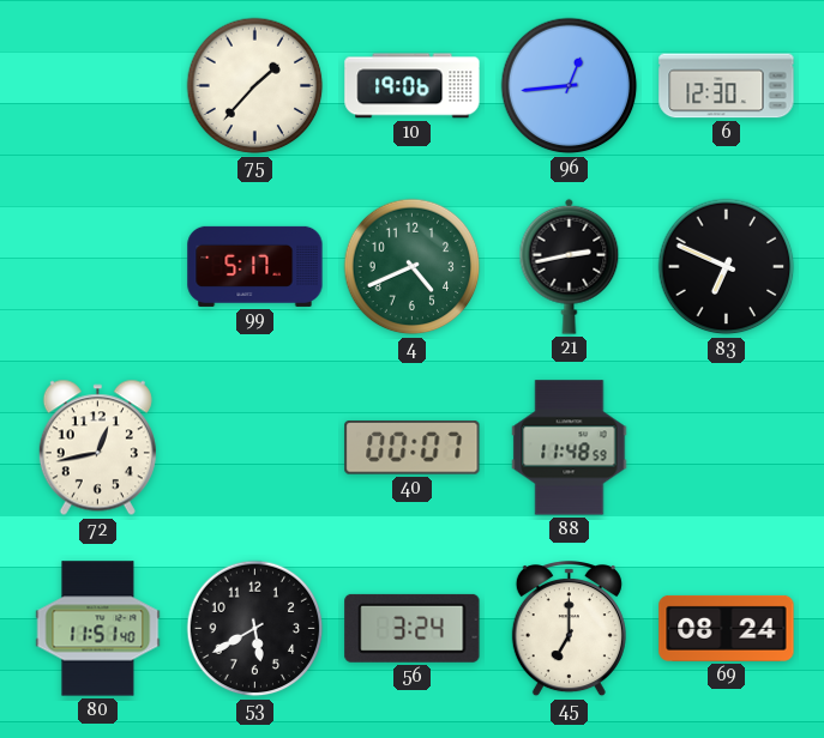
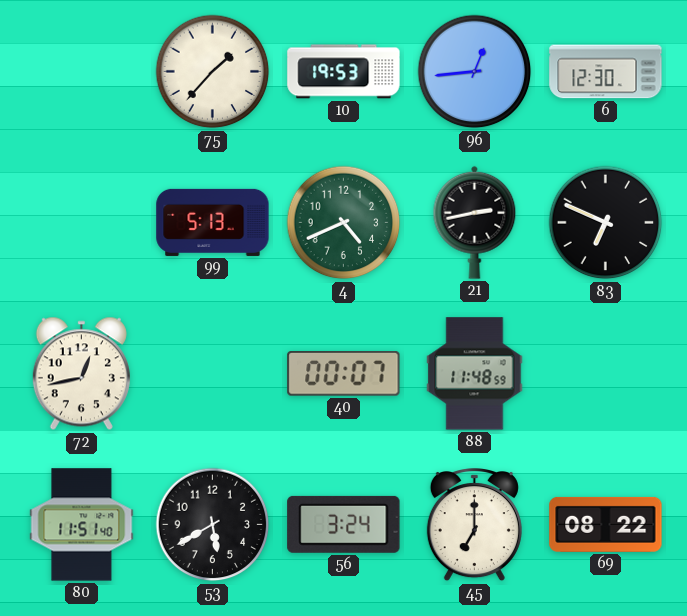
10: 19:06 -> 19:53 (344, 72)
99: 5:17 -> 5:13 (213, 222)
69: 08:24 -> 08:22 (606, 524)
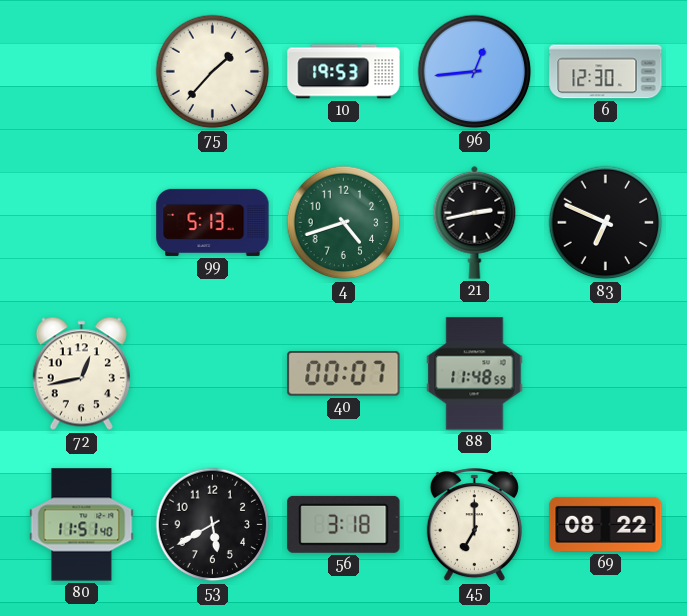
4: 4:41 -> 4:42 (344, 223)
56: 3:24 -> 3:18 (344, 524)
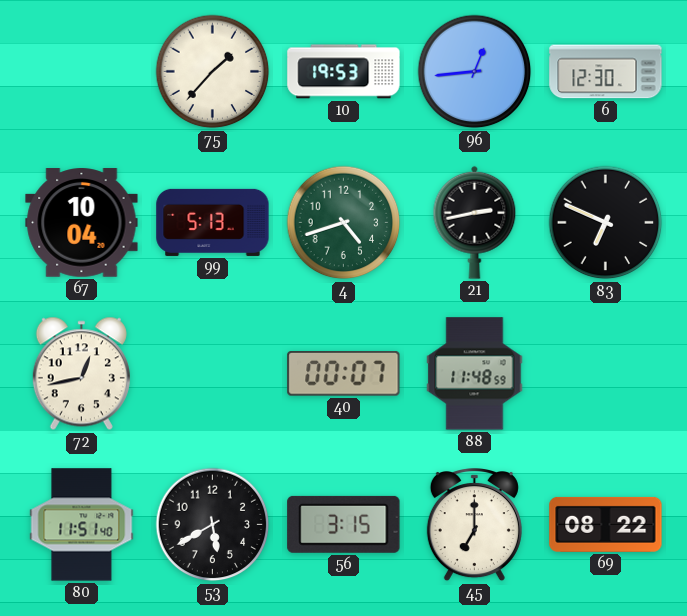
67: none -> 10:04 (82, 223)
56: 3:18 -> 3:15 (344, 524)
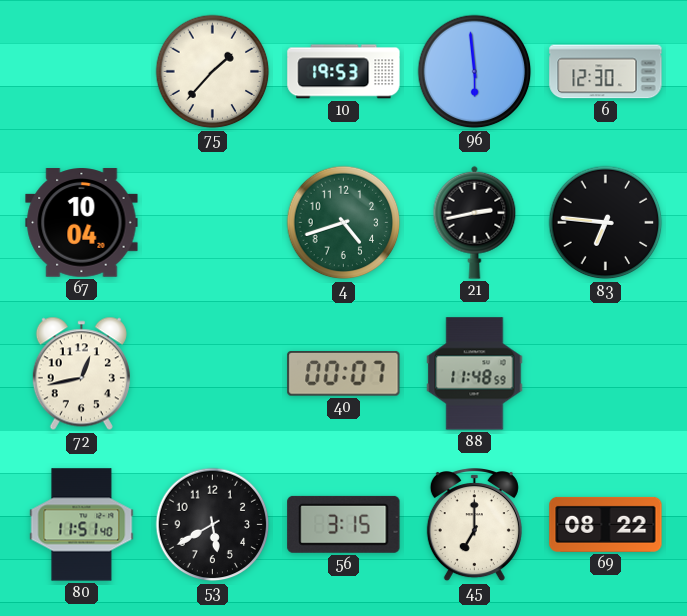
96: 12:44 -> 5:59 (475, 72)
99: 5:13 -> none (213, 222)
83: 6:49 -> 6:46 (606, 223)
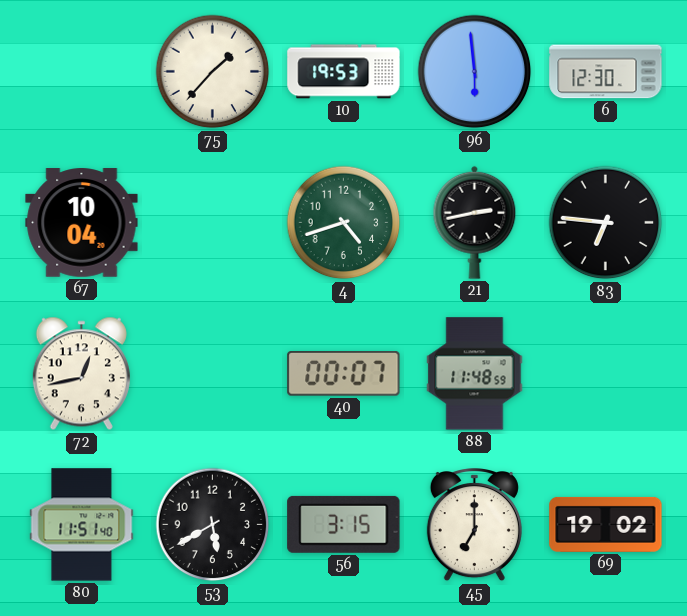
69: 08:22 -> 19:02 (606, 524)
